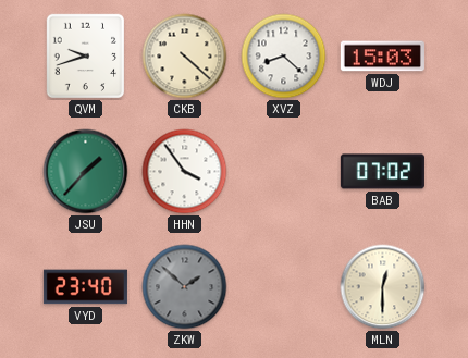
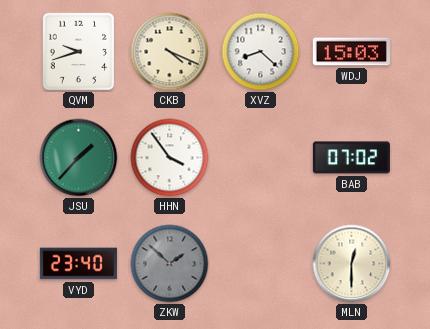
CKB: 4:22 -> 4:19 (170, 52)
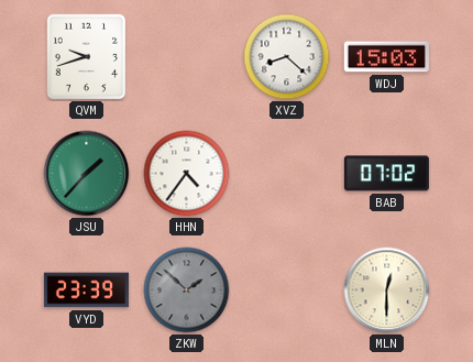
CKB: 4:19 -> none (170, 52)
HHN: 3:54 -> 4:36 (187, 174)
VYD: 23:40 -> 23:39 (86, 290)
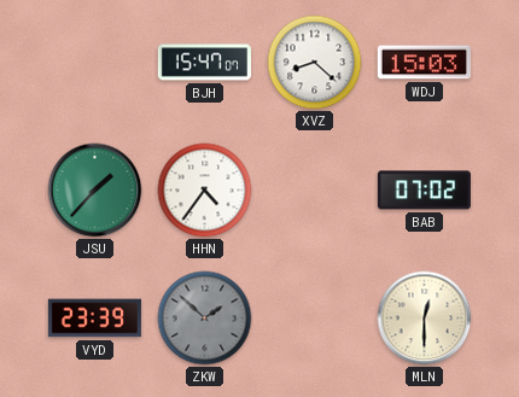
QVM: 9:42 -> none (87, 57)
BJH: none -> 15:47 (204, 63)
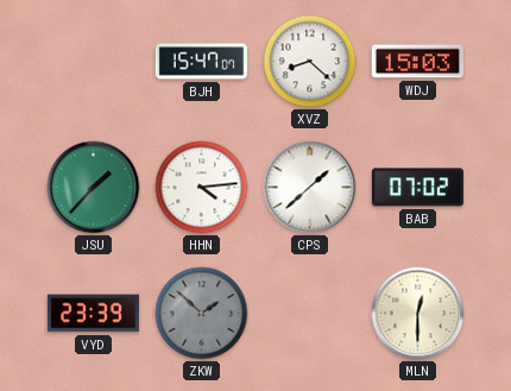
HHN: 4:36 -> 4:14 (202, 188)
CPS: none -> 1:38 (310, 188)
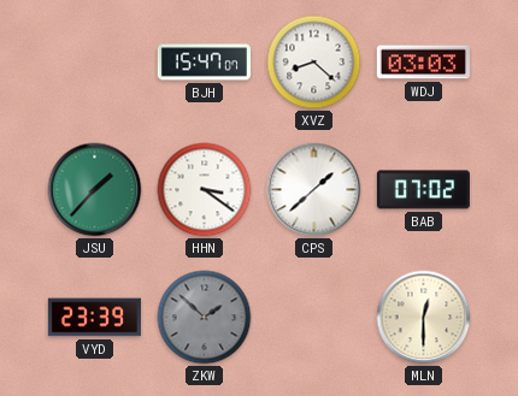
WDJ: 15:03 -> 03:03 (423, 63)
HHN: 4:14 -> 3:21 (205, 190)
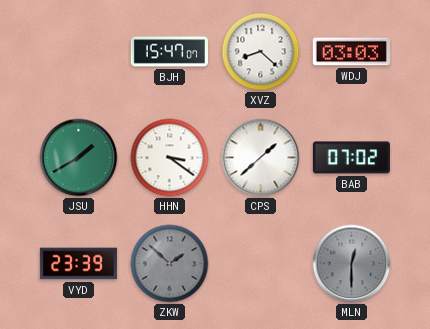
JSU: 1:37 -> 1:40 (79, 158)
MLN dial: cream -> grey (352, 264)
